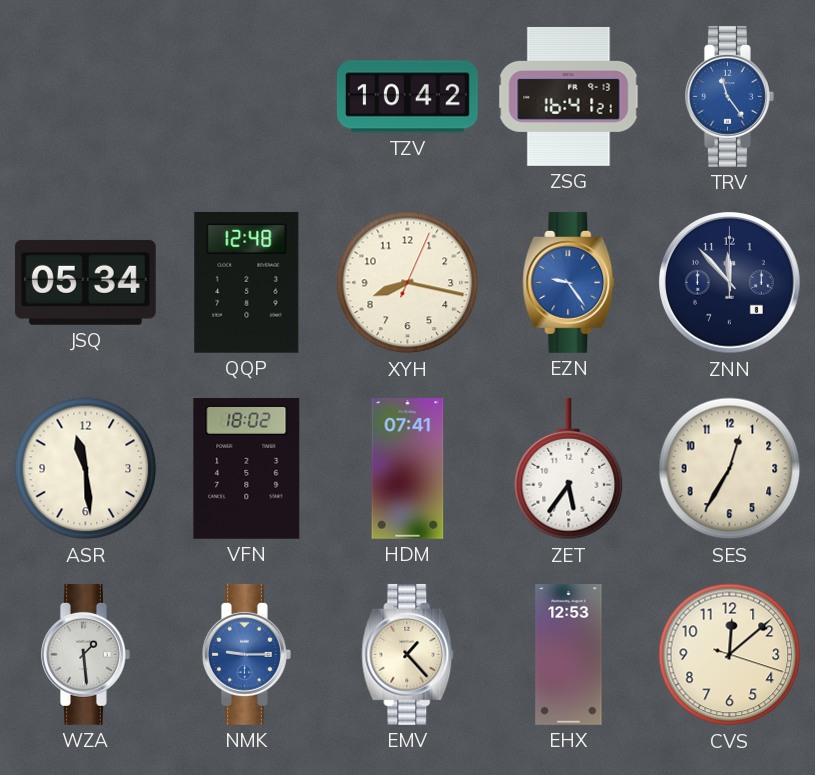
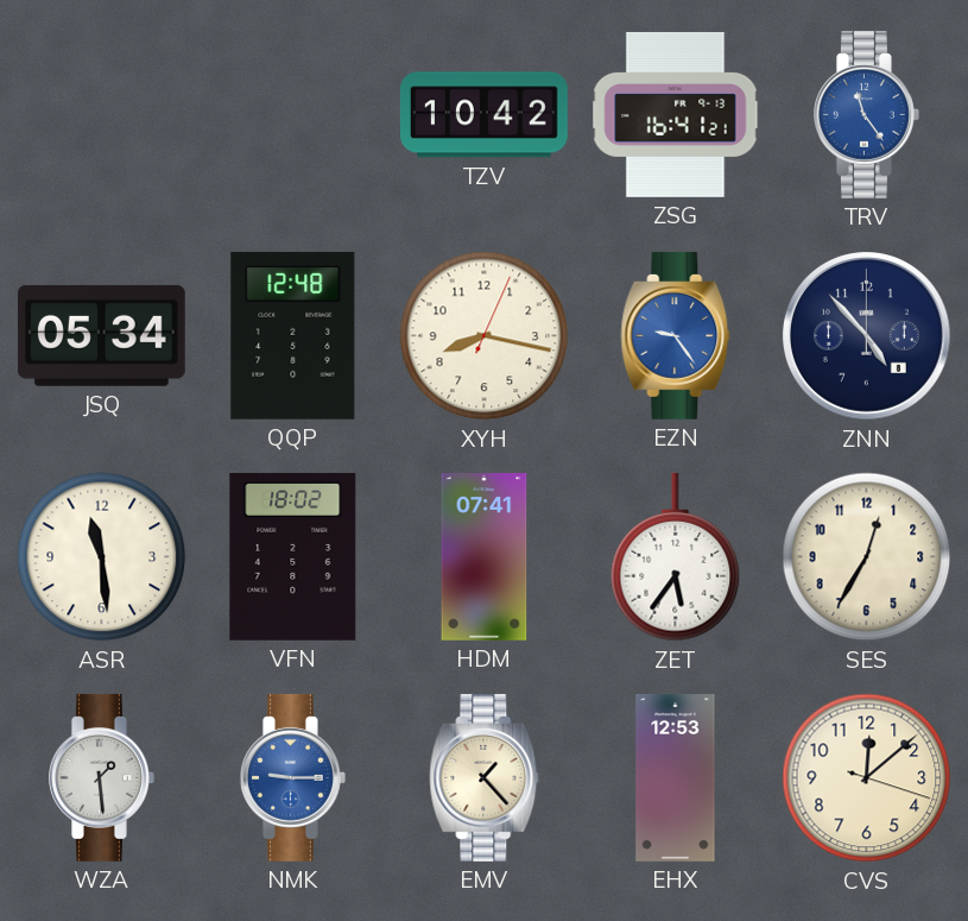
ZNN: 11:53 -> 4:53 (867, 336)
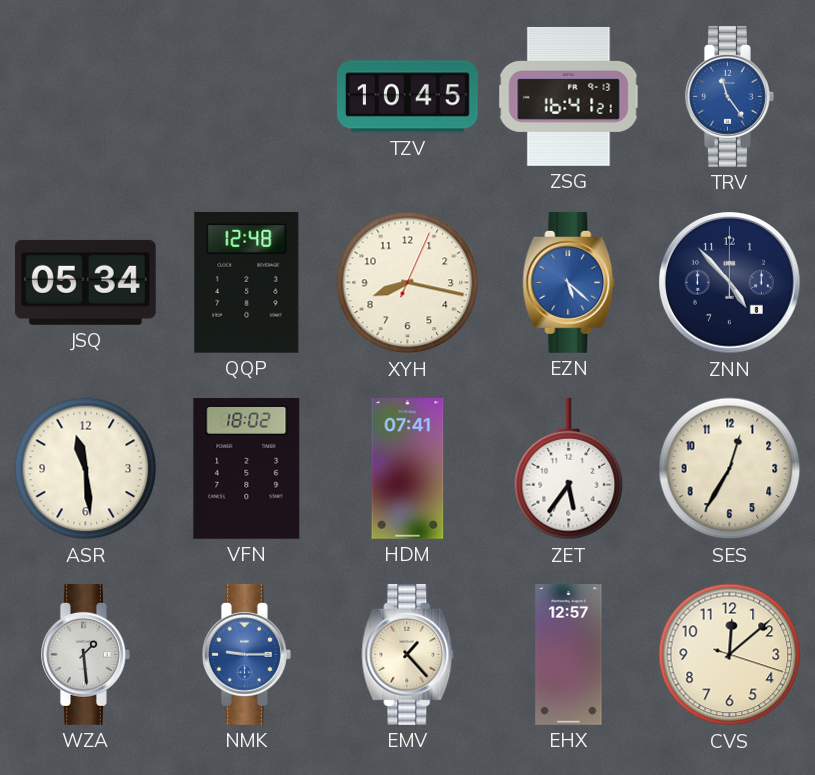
TZV: 10:42 -> 10:45 (408, 97)
EZN: 9:24 -> 5:22 (569, 282)
EHX: 12:53 -> 12:57 (569, 655)
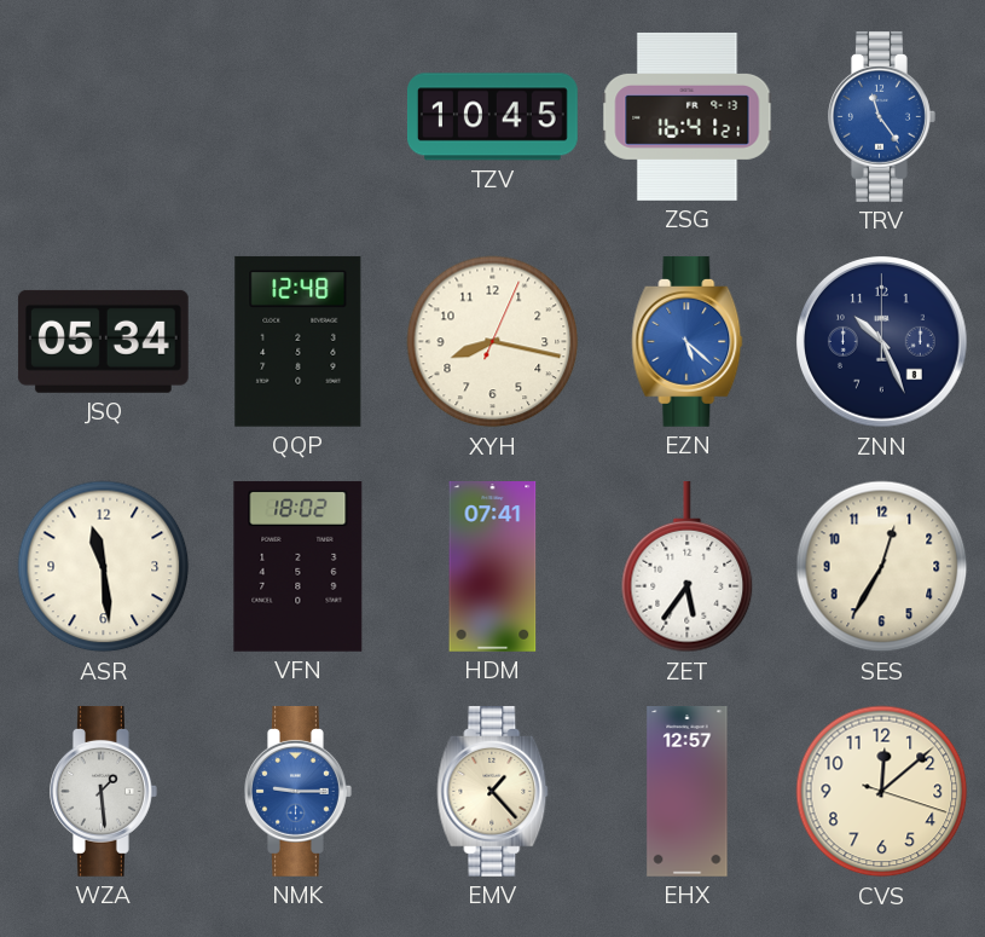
ZNN: 4:53 -> 10:26 (882, 342)
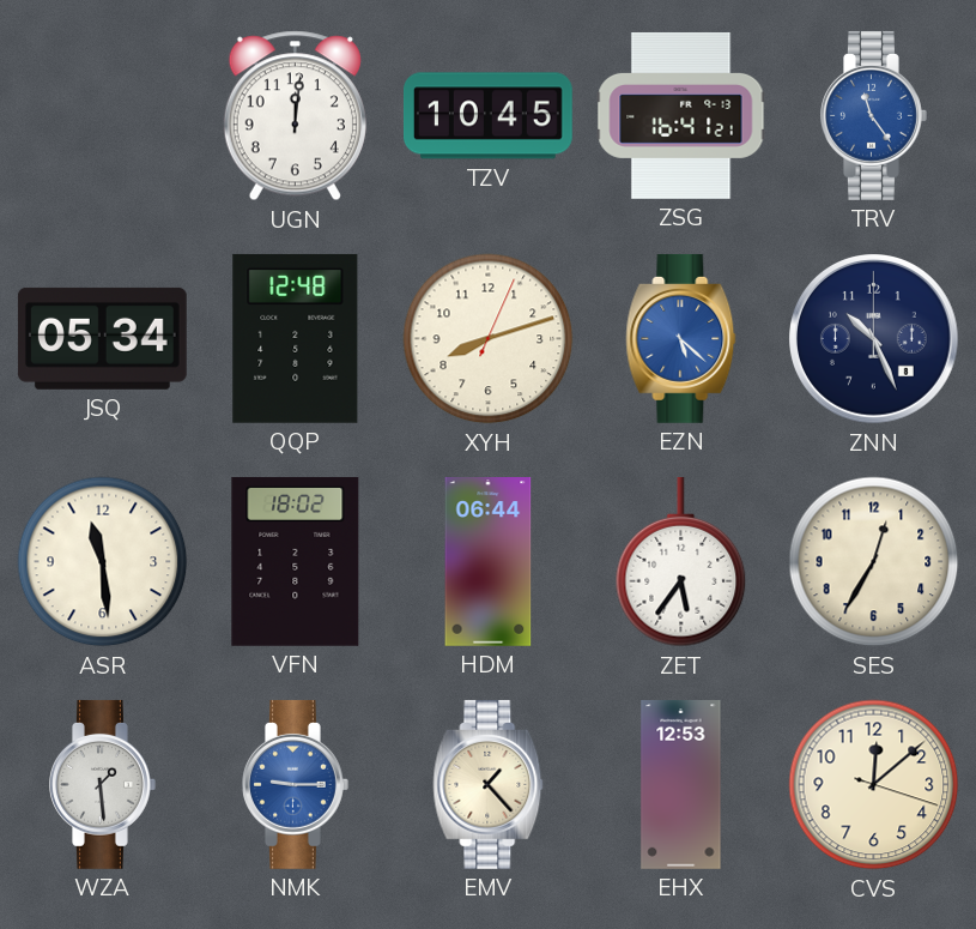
UGN: none -> 12:01 (295, 116)
XYH: 8:17 -> 8:12 (489, 339)
HDM: 07:41 -> 06:44 (489, 562)
EHX: 12:57 -> 12:53 (681, 785)
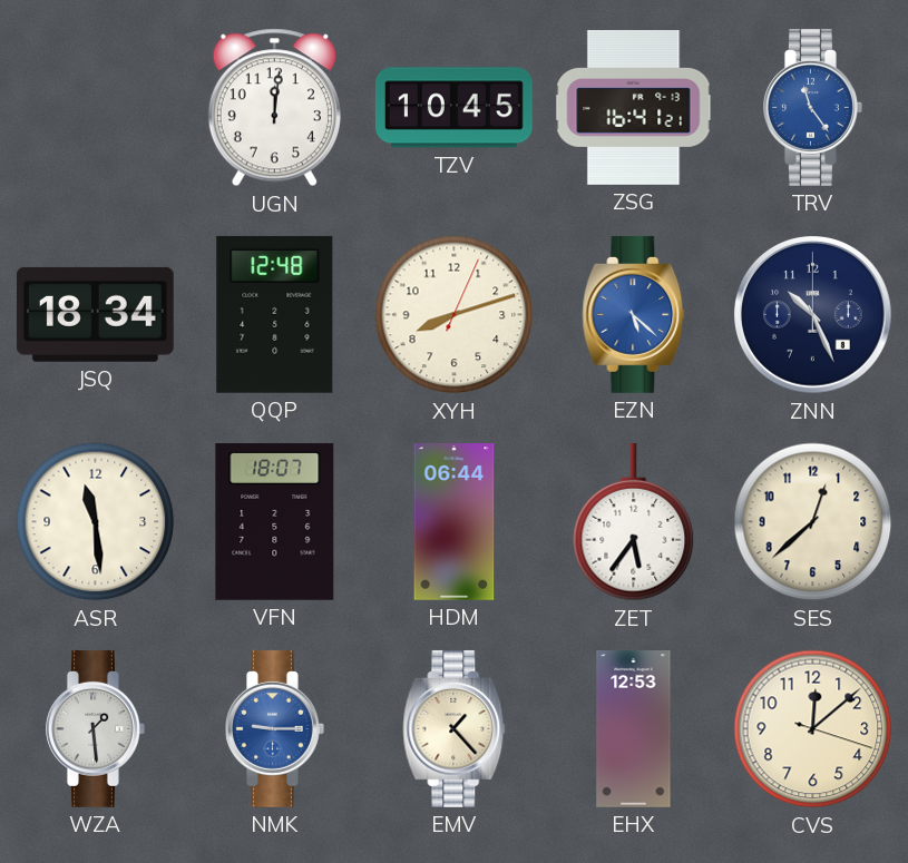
JSQ: 05:34 -> 18:34 (95, 314)
VFN: 18:02 -> 18:07 (275, 521)
SES: 12:35 -> 12:38 (813, 522)
